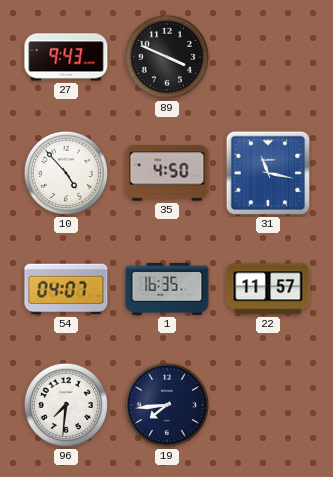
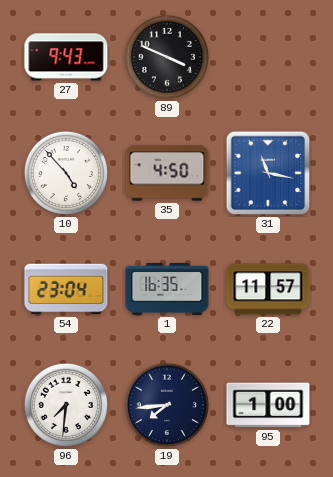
54: 04:07 -> 23:04 (66, 289)
95: none -> 1:00 (268, 405)
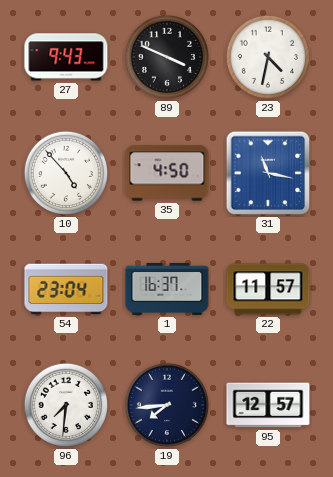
23: none -> 4:32 (268, 57)
1: 16:35 -> 16:37 (167, 289)
95: 1:00 -> 12:57 (268, 405)
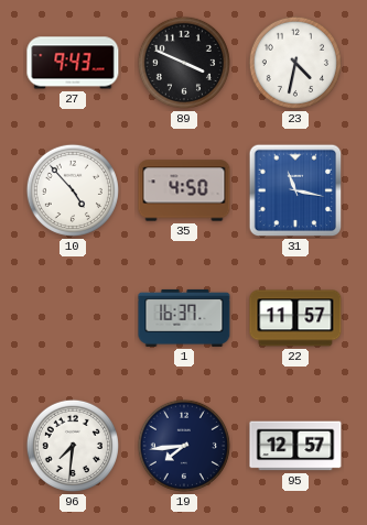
54: 23:04 -> none (66, 289)
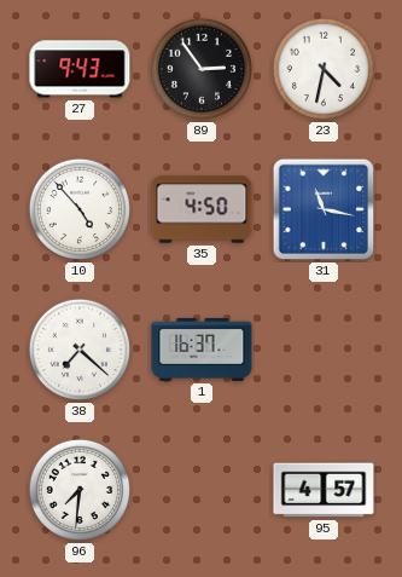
89: 3:49 -> 2:54 (202, 69)
38: none -> 7:22 (80, 350)
22: 11:57 -> none (295, 318)
19: 7:44 -> none (184, 446)
95: 12:57 -> 4:57 (324, 490)
